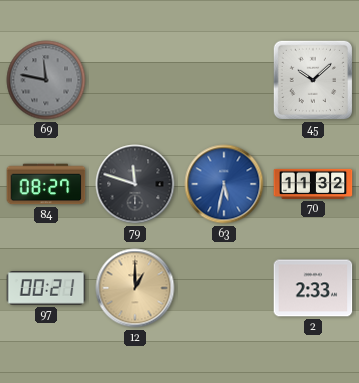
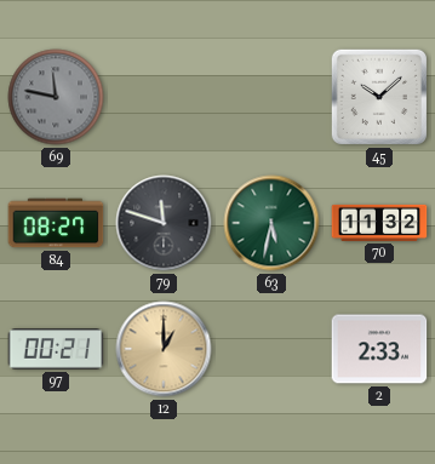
63 dial: blue -> green (271, 223)
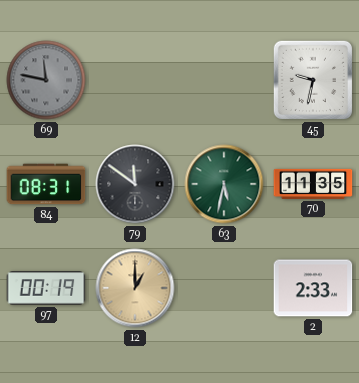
45: 10:08 -> 9:32 (313, 80)
84: 08:27 -> 08:31 (46, 184)
79: 11:48 -> 11:51 (135, 184)
70: 11:32 -> 11:35 (313, 184)
97: 00:21 -> 00:19 (46, 288)
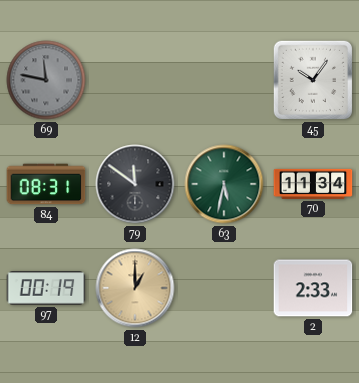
45: 9:32 -> 10:06 (313, 80)
70: 11:35 -> 11:34 (313, 184)
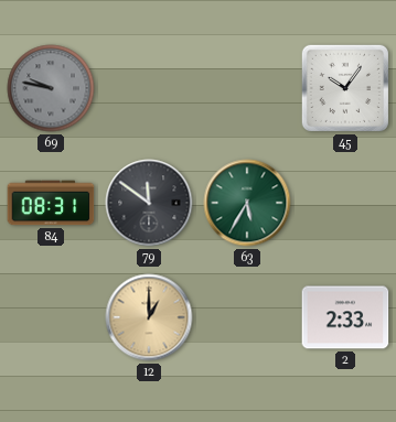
69: 11:47 -> 9:47 (51, 88)
63: 5:32 -> 5:35 (247, 203)
70: 11:34 -> none (313, 184)
97: 00:19 -> none (46, 288)
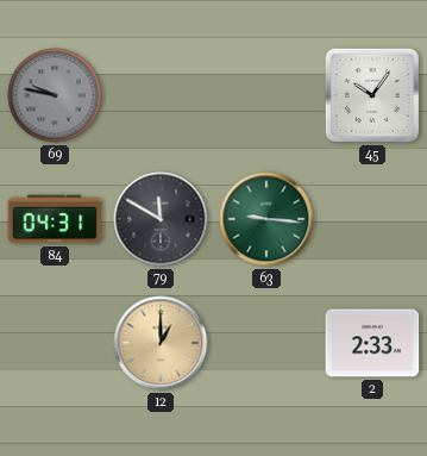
84: 08:31 -> 04:31 (55, 219)
79: 11:51 -> 11:50 (161, 219)
63: 5:35 -> 9:16 (266, 219)
